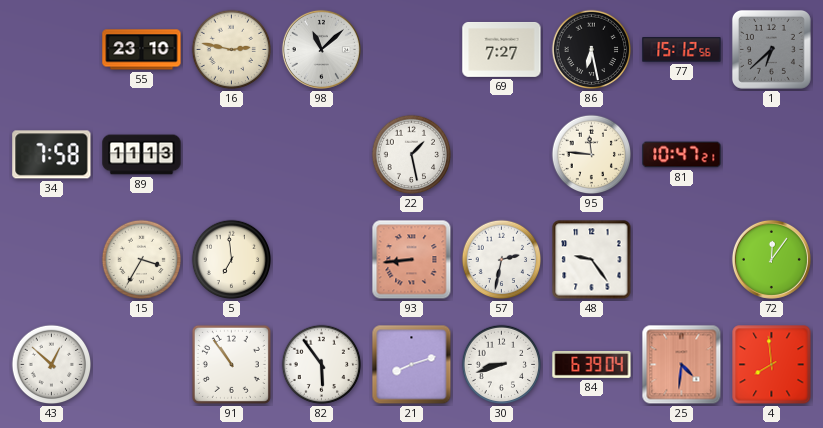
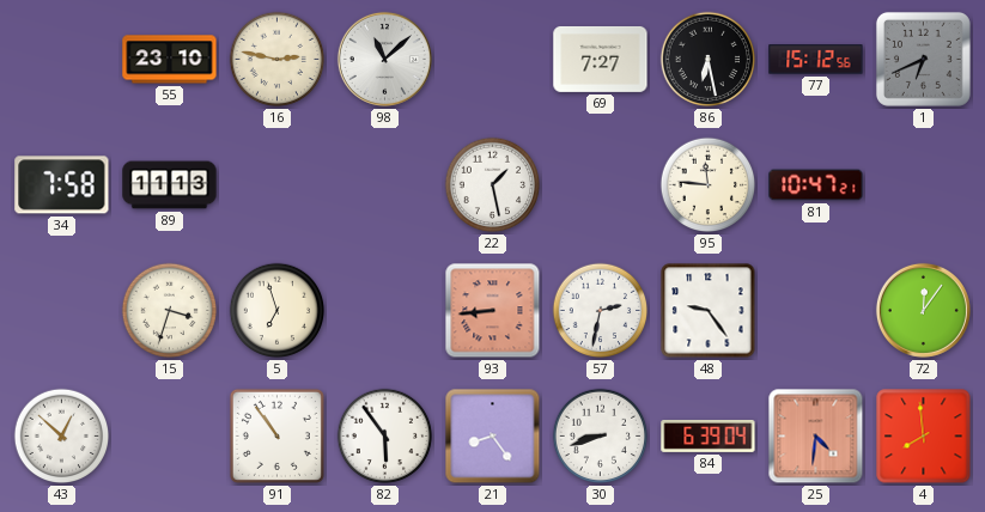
1: 6:38 -> 6:41 (923, 59)
15: 3:35 -> 3:33 (170, 311)
5: 6:59 -> 6:57 (278, 311)
21: 8:12 -> 8:24 (493, 437)
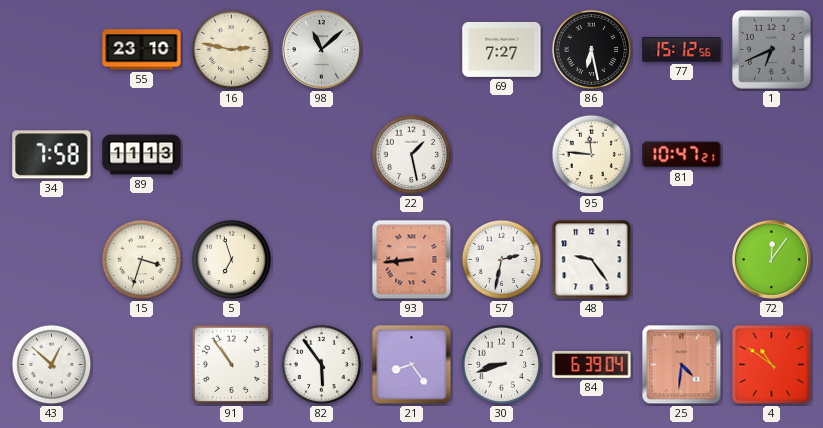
4: 7:59 -> 10:51 (772, 365)
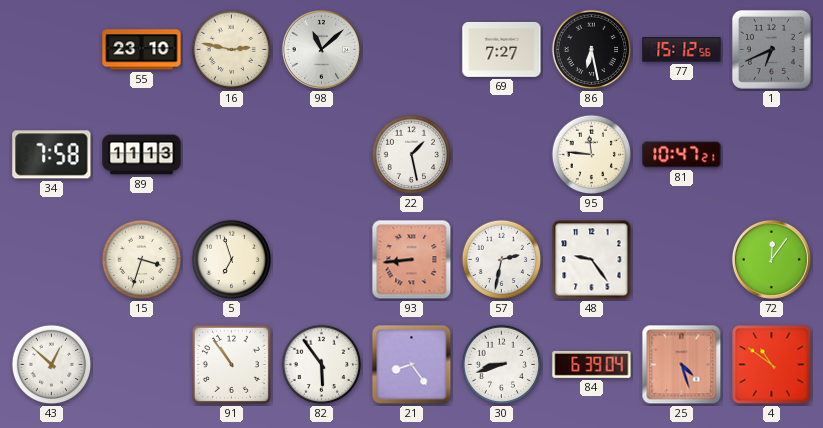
25: 4:31 -> 4:27 (682, 365)
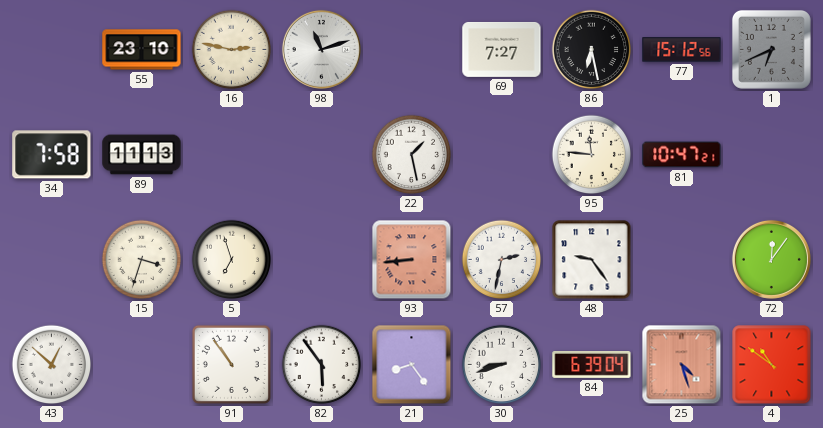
98: 11:08 -> 11:12 (321, 49)
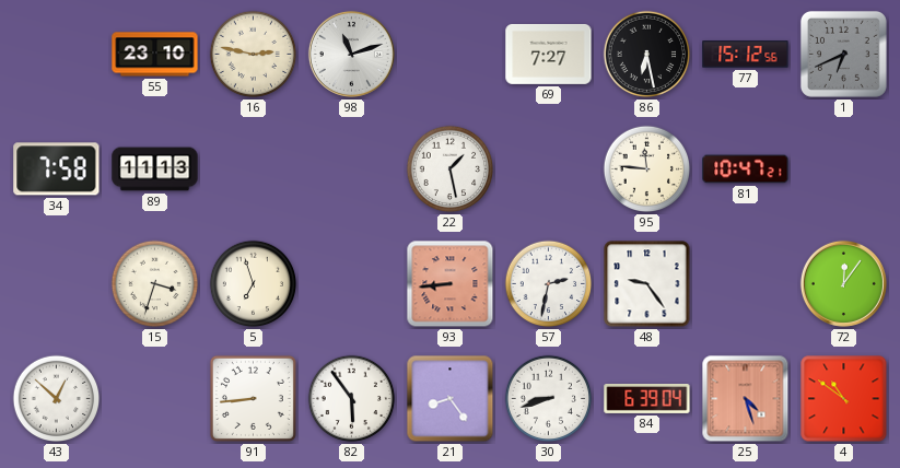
91: 10:54 -> 8:44 (253, 398)
